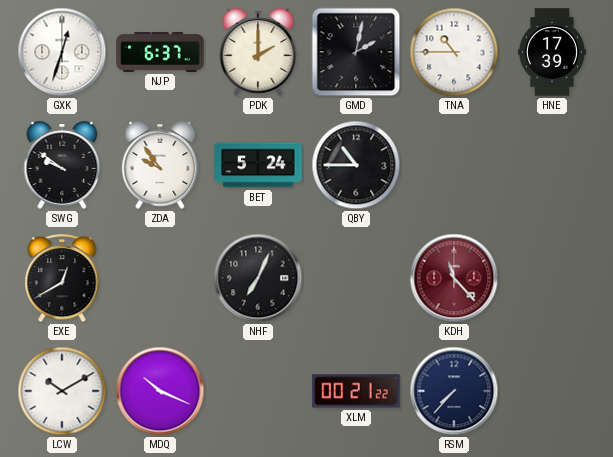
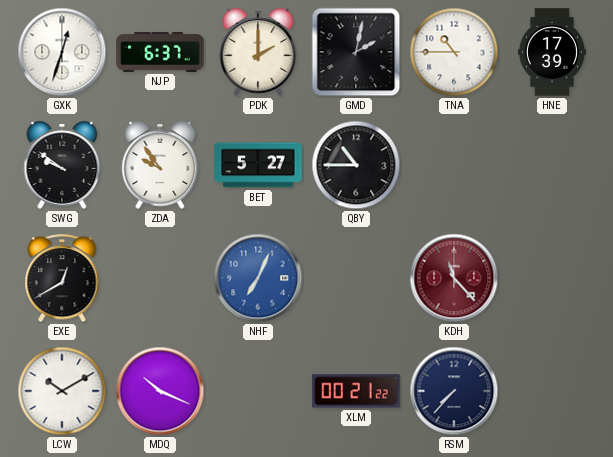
BET: 5:24 -> 5:27 (258, 165)
NHF dial: black -> blue (258, 278)
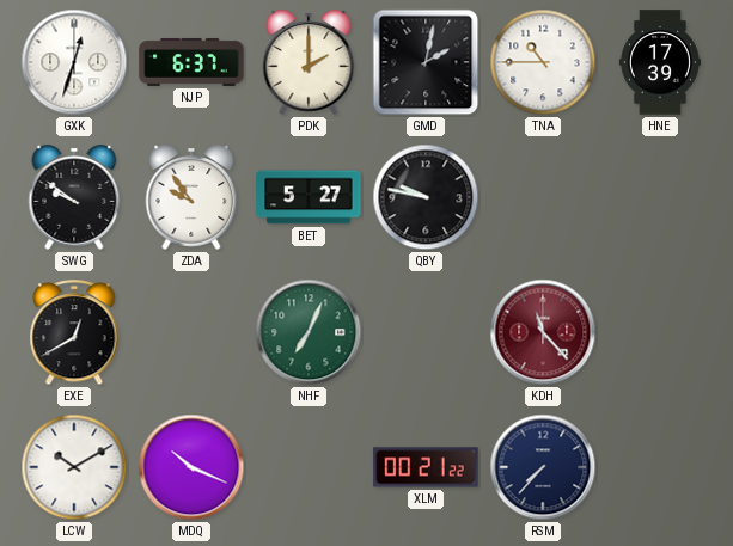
QBY: 10:45 -> 9:47 (426, 197)
NHF dial: blue -> green (309, 332)
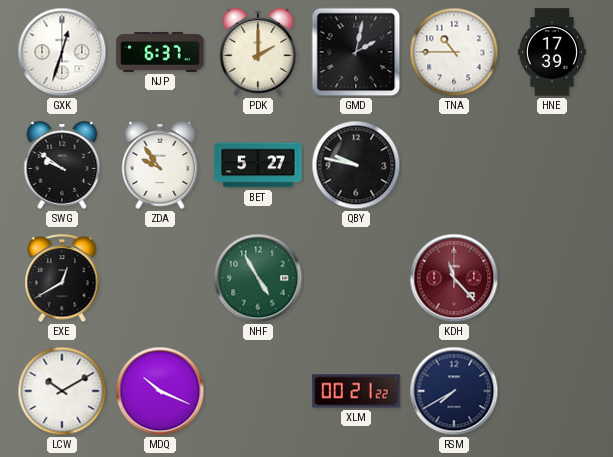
NHF: 7:04 -> 4:55 (258, 278)
RSM: 7:37 -> 7:40 (454, 391)
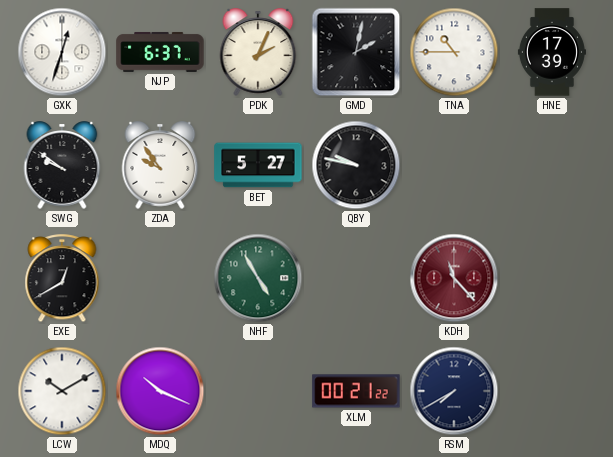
PDK: 2:00 -> 2:04 (258, 52)
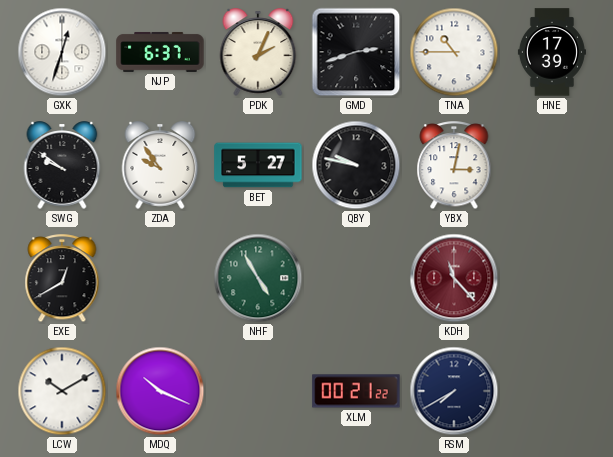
GMD: 2:02 -> 2:42 (356, 52)
YBX: none -> 3:02 (454, 166)
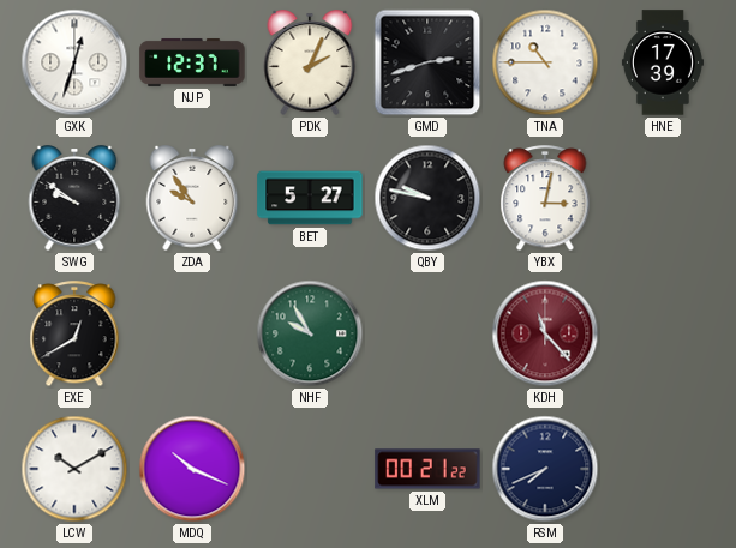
NJP: 6:37 -> 12:37 (192, 62)
NHF: 4:55 -> 9:55 (310, 333)
RSM: 7:40 -> 7:41 (545, 469)
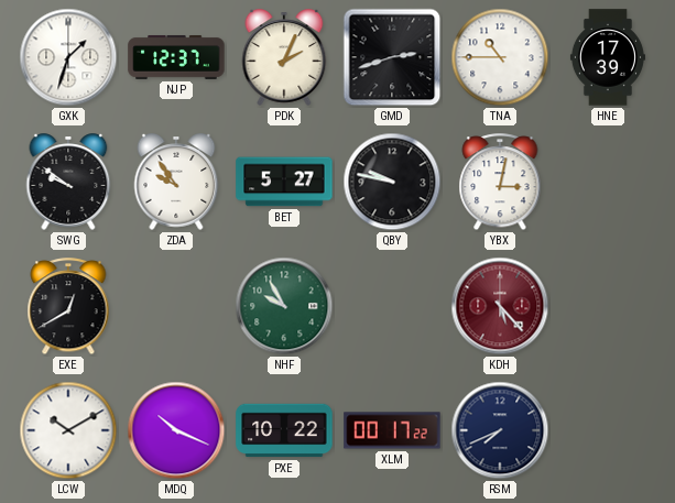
GXK: 12:33 -> 1:33 (68, 57)
KDH: 11:23 -> 5:23 (500, 306)
PXE: none -> 10:22 (284, 430)
XLM: 00:21 -> 00:17 (392, 430)
